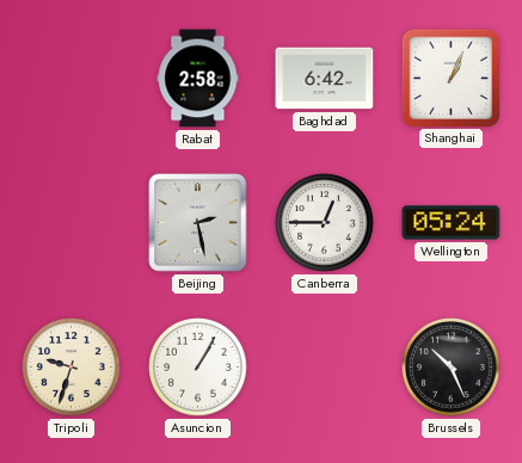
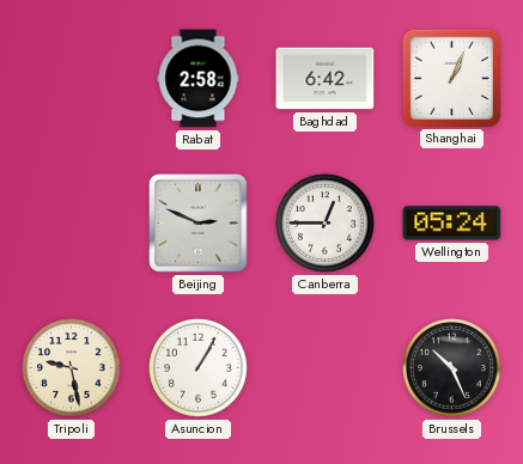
Beijing: 2:28 -> 2:49 (199, 224)
Tripoli: 9:33 -> 9:28 (72, 368)
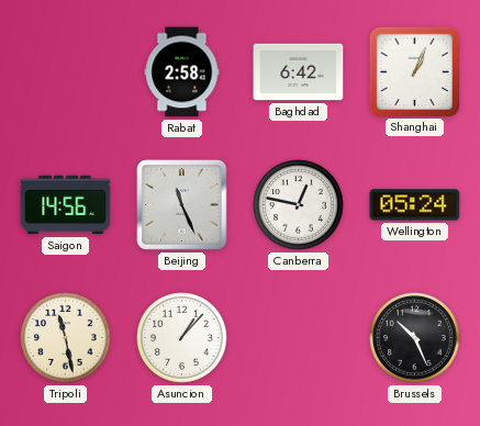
Saigon: none -> 14:56 (66, 205)
Beijing: 2:49 -> 11:26 (182, 205)
Canberra: 12:45 -> 12:47 (299, 205)
Tripoli: 9:28 -> 11:28 (66, 338)
Asuncion: 1:05 -> 1:07 (182, 338)
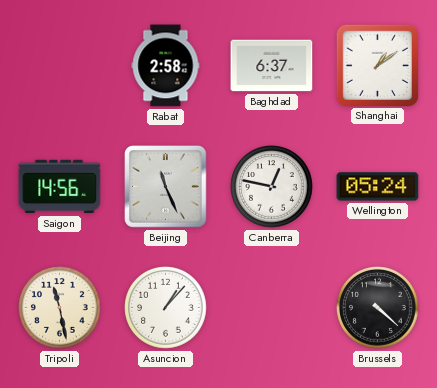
Baghdad: 6:42 -> 6:37 (272, 66)
Shanghai: 1:04 -> 1:09 (377, 65)
Brussels: 10:26 -> 4:22 (378, 308)
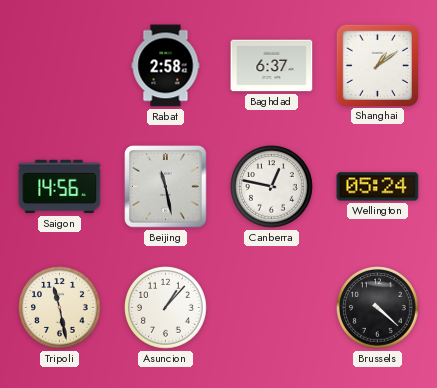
Beijing: 11:26 -> 11:28 (166, 187)
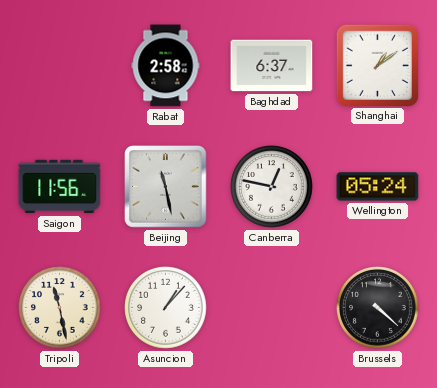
Saigon: 14:56 -> 11:56 (60, 187)
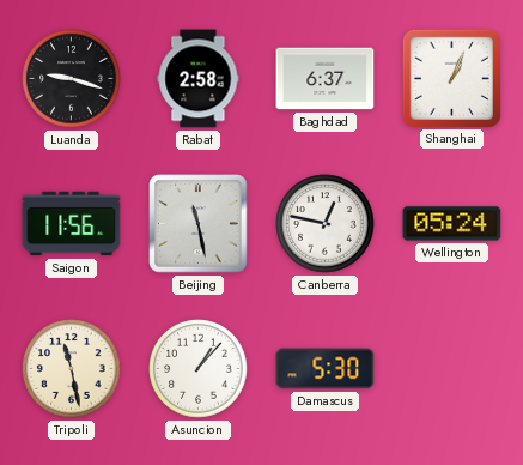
Luanda: none -> 9:18 (72, 79)
Shanghai: 1:09 -> 1:04 (451, 78)
Damascus: none -> 5:30 (326, 369)
Brussels: 4:22 -> none (378, 308)
